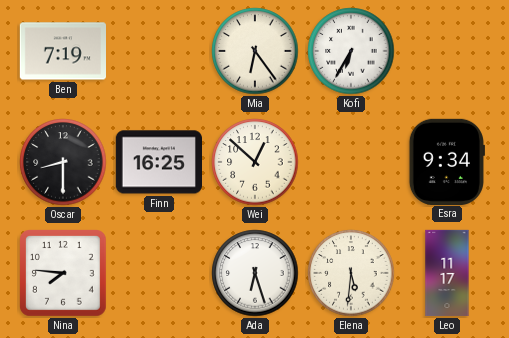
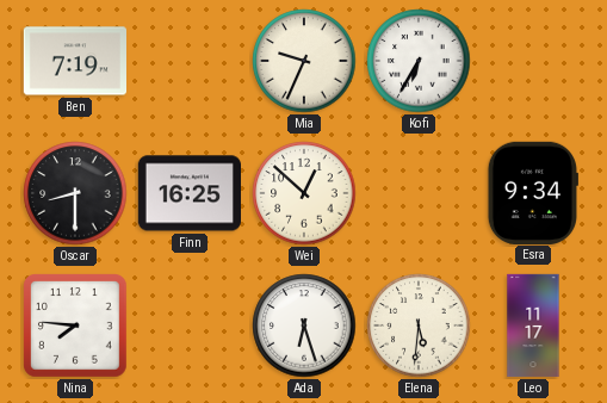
Mia: 6:24 -> 9:34 (304, 61)
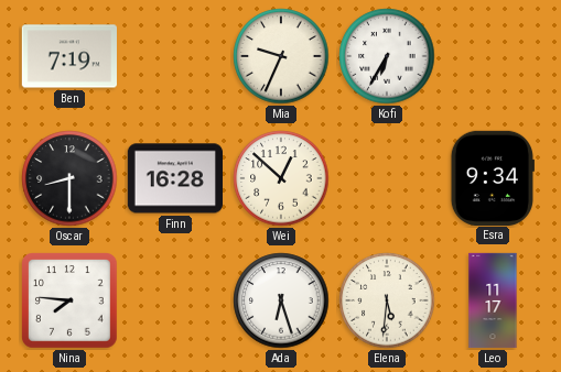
Finn: 16:25 -> 16:28 (174, 178)
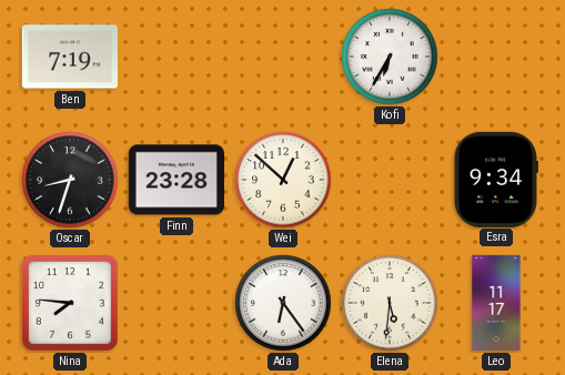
Mia: 9:34 -> none (281, 56)
Oscar: 8:30 -> 8:33 (70, 180)
Finn: 16:28 -> 23:28 (175, 180)
Ada: 6:27 -> 6:24 (283, 303)
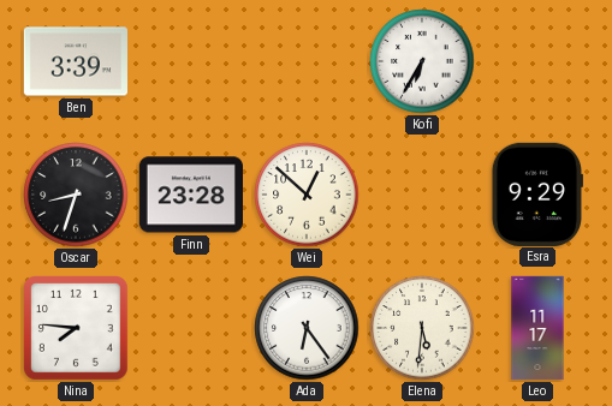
Ben: 7:19 -> 3:39 (75, 61)
Esra: 9:34 -> 9:29 (537, 193)
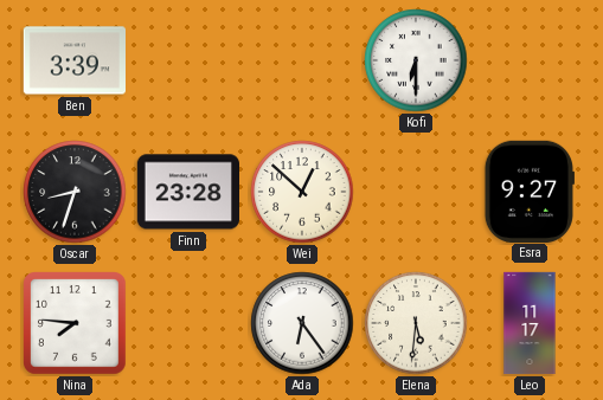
Kofi: 6:35 -> 6:30 (416, 60)
Esra: 9:29 -> 9:27 (530, 191)
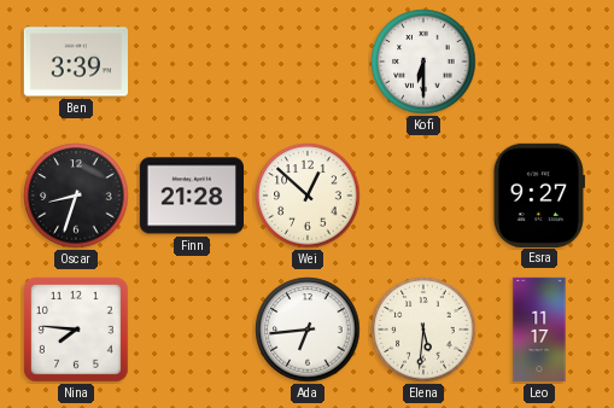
Finn: 23:28 -> 21:28 (191, 196)
Ada: 6:24 -> 6:44 (308, 330)
